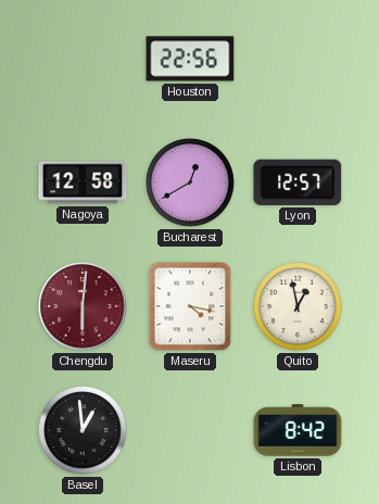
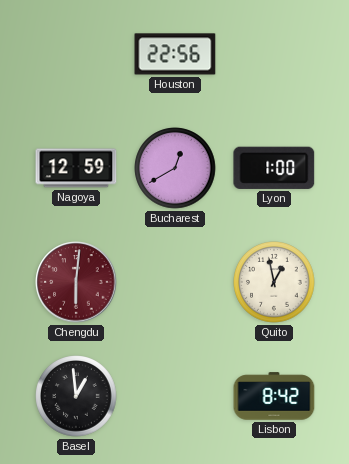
Nagoya: 12:58 -> 12:59 (76, 168)
Lyon: 12:57 -> 1:00 (274, 168)
Maseru: 4:17 -> none (190, 306)
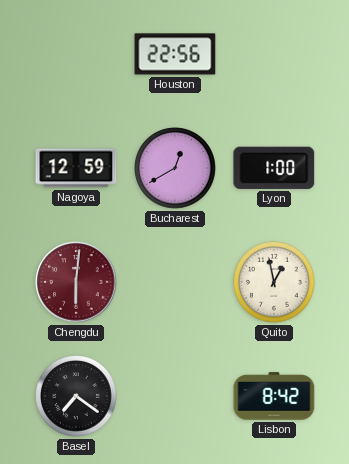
Basel: 12:59 -> 7:21 (76, 396)
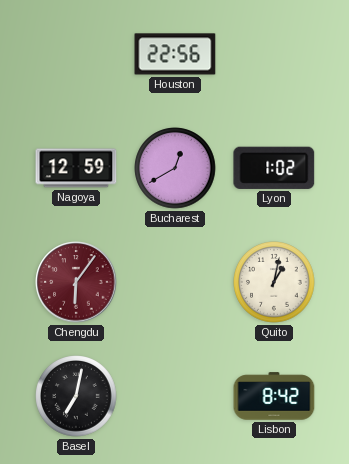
Lyon: 1:00 -> 1:02 (274, 168)
Chengdu: 6:01 -> 6:06 (76, 282)
Quito: 12:58 -> 1:02 (274, 282)
Basel: 7:21 -> 7:02 (76, 396)
